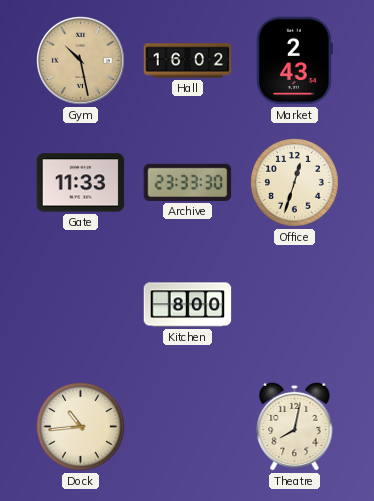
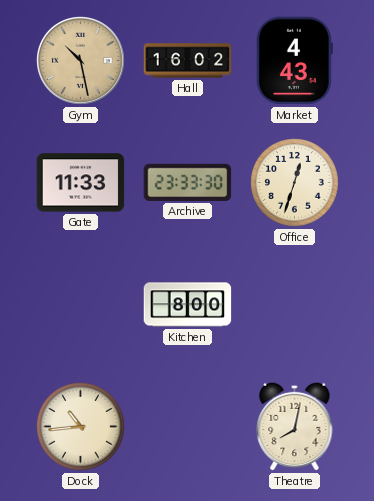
Market: 2:43 -> 4:43 (294, 61)
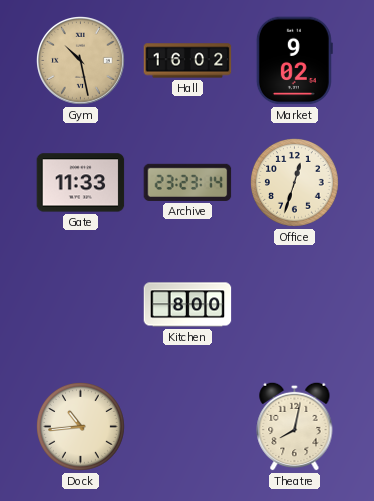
Market: 4:43 -> 9:02 (294, 61)
Archive: 23:33 -> 23:23 (188, 182)
